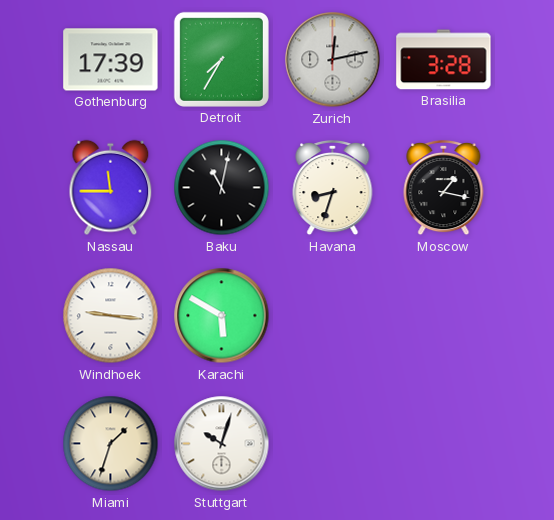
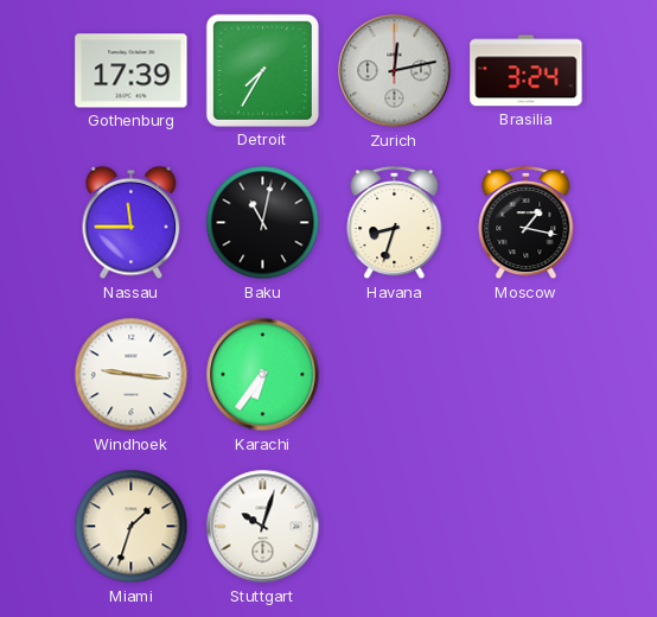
Brasilia: 3:28 -> 3:24 (527, 71)
Karachi: 5:50 -> 6:36 (263, 375)
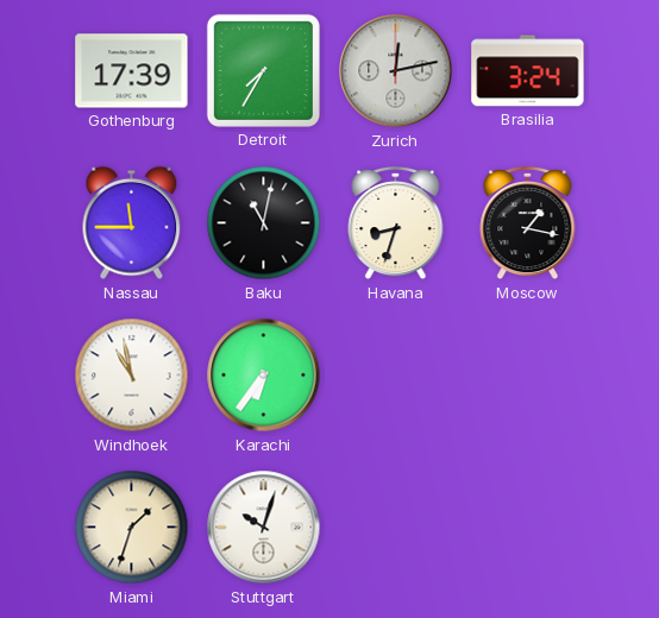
Windhoek: 9:16 -> 10:58 (132, 376)
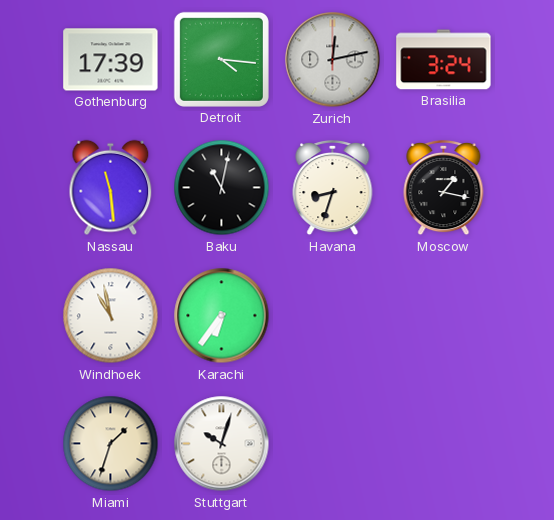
Detroit: 7:35 -> 4:16 (221, 59)
Nassau: 11:45 -> 11:29 (111, 188)
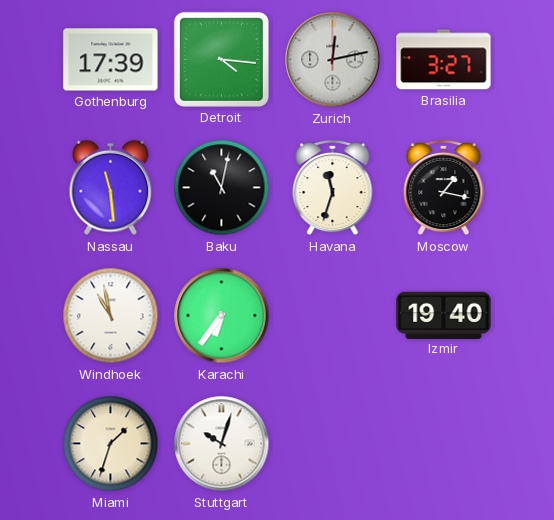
Brasilia: 3:24 -> 3:27 (444, 60)
Havana: 8:33 -> 11:33 (333, 188)
Izmir: none -> 19:40 (444, 315)
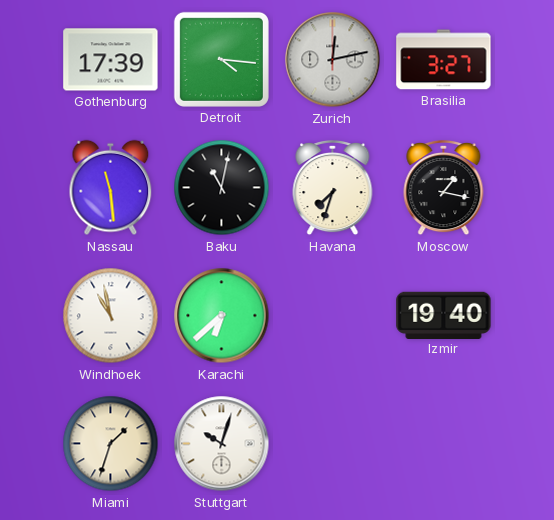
Havana: 11:33 -> 7:33 (333, 188)
Karachi: 6:36 -> 6:38 (222, 316)
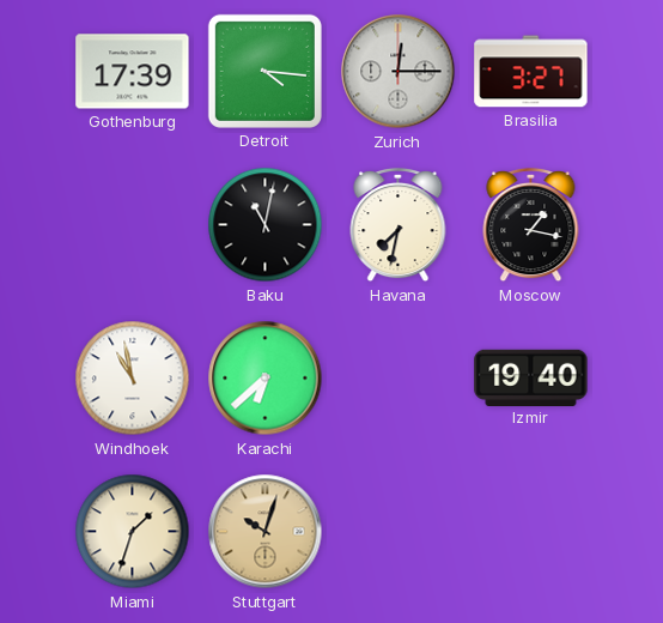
Zurich: 12:13 -> 12:15 (399, 72)
Nassau: 11:29 -> none (111, 188)
Havana: 7:33 -> 7:32 (399, 225)
Stuttgart dial: white -> champagne (266, 532)
